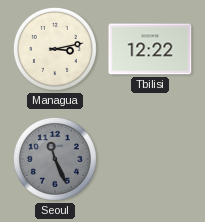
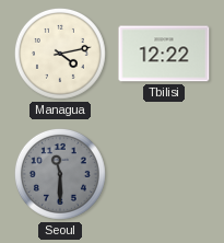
Managua: 3:13 -> 4:13 (60, 54)
Seoul: 11:26 -> 11:30 (60, 174)
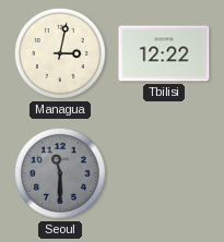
Managua: 4:13 -> 3:02 (60, 53)
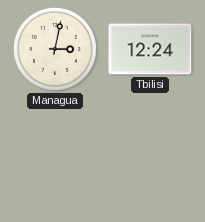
Tbilisi: 12:22 -> 12:24 (150, 49)
Seoul: 11:30 -> none (60, 173)
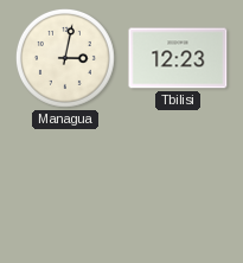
Tbilisi: 12:24 -> 12:23 (178, 58)
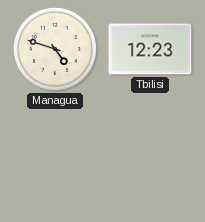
Managua: 3:02 -> 4:48 (55, 49)
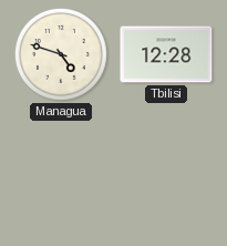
Tbilisi: 12:23 -> 12:28 (166, 54)
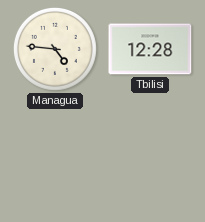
Managua: 4:48 -> 4:46 (55, 49)
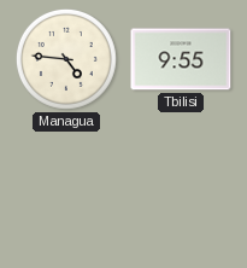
Tbilisi: 12:28 -> 9:55 (181, 59)
